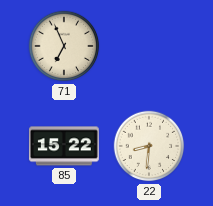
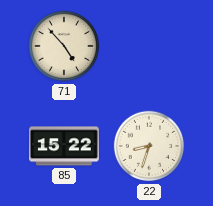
71: 6:56 -> 4:53 (64, 46)
22: 8:31 -> 8:33 (149, 146)
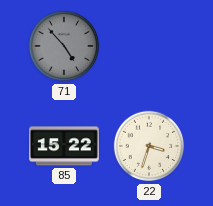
71 dial: cream -> grey (64, 46)
22: 8:33 -> 3:33 (149, 146)
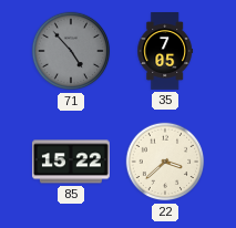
35: none -> 7:05 (165, 52)
22: 3:33 -> 3:38 (165, 162)
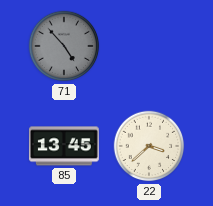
35: 7:05 -> none (165, 52)
85: 15:22 -> 13:45 (64, 146)
